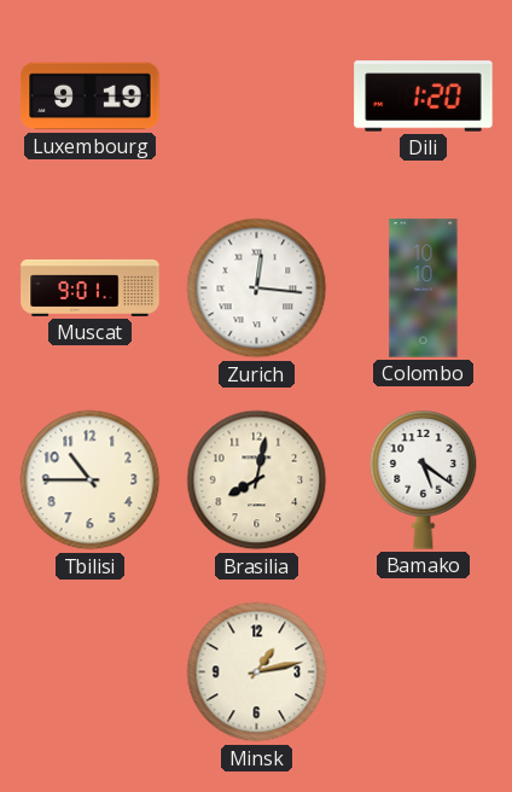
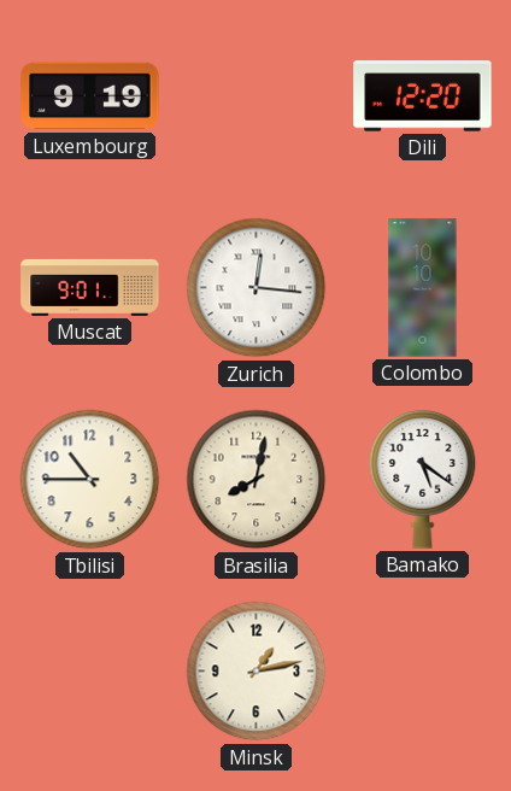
Dili: 1:20 -> 12:20 (423, 96)
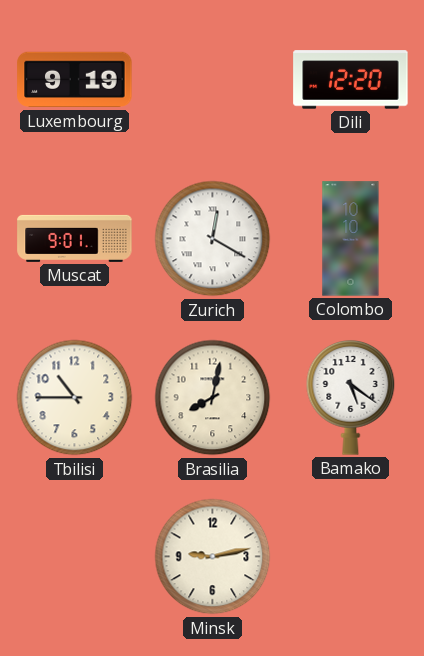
Zurich: 12:16 -> 12:20 (213, 239)
Minsk: 1:13 -> 9:13 (213, 557)
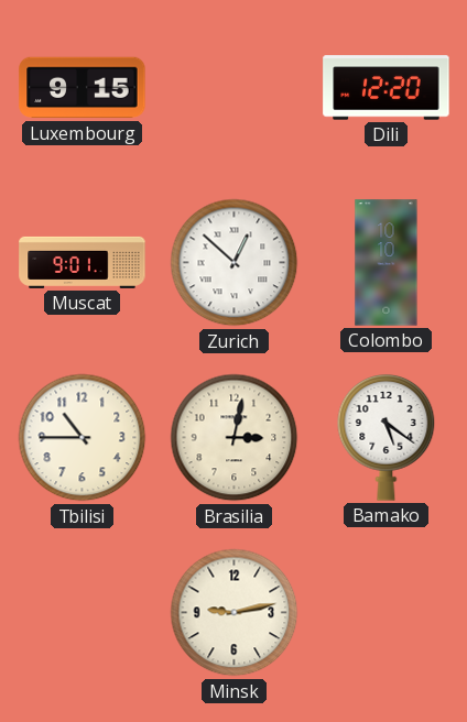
Luxembourg: 9:19 -> 9:15 (83, 88)
Zurich: 12:20 -> 12:52 (235, 263)
Brasilia: 8:02 -> 3:02 (235, 438)
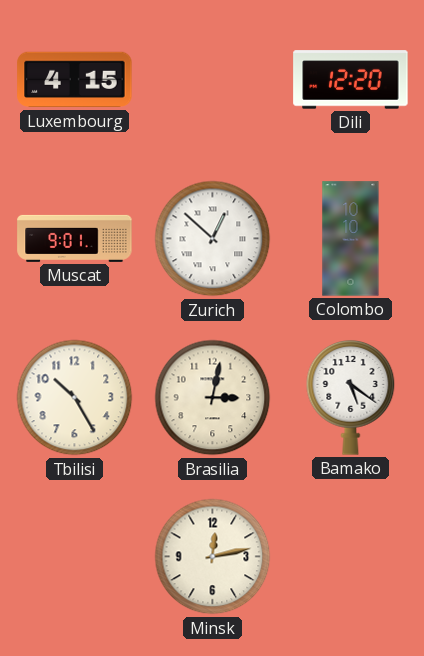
Luxembourg: 9:15 -> 4:15 (75, 80)
Tbilisi: 10:45 -> 10:25 (75, 398)
Minsk: 9:13 -> 12:13 (213, 557)
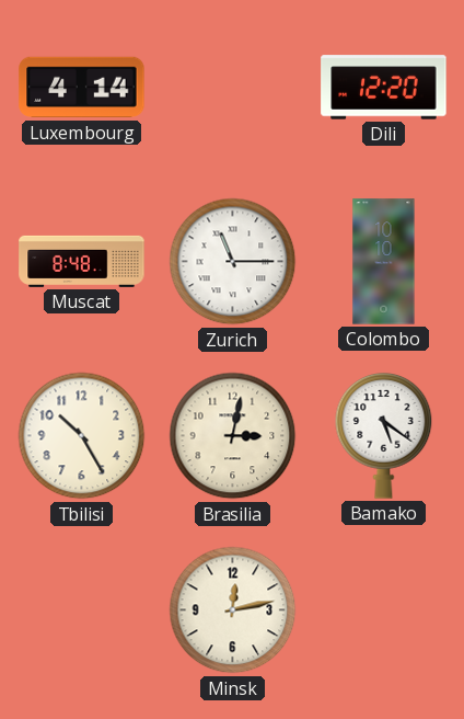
Luxembourg: 4:15 -> 4:14 (82, 88)
Muscat: 9:01 -> 8:48 (82, 261)
Zurich: 12:52 -> 11:15 (233, 262)
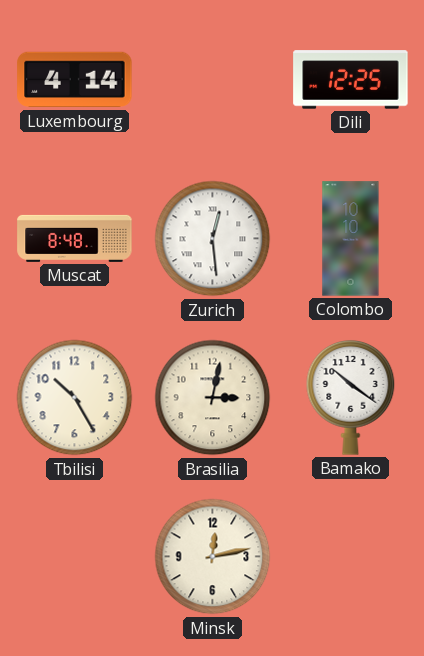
Dili: 12:20 -> 12:25 (351, 80)
Zurich: 11:15 -> 12:29 (213, 239)
Bamako: 5:21 -> 10:21 (351, 397)
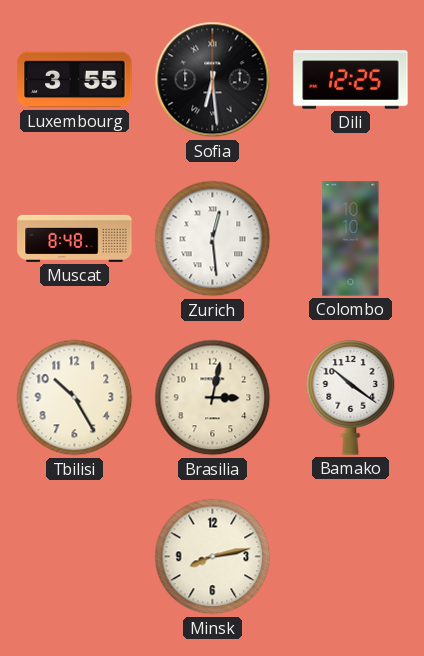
Luxembourg: 4:14 -> 3:55 (75, 80)
Sofia: none -> 6:29 (213, 80)
Minsk: 12:13 -> 8:13 (213, 557)
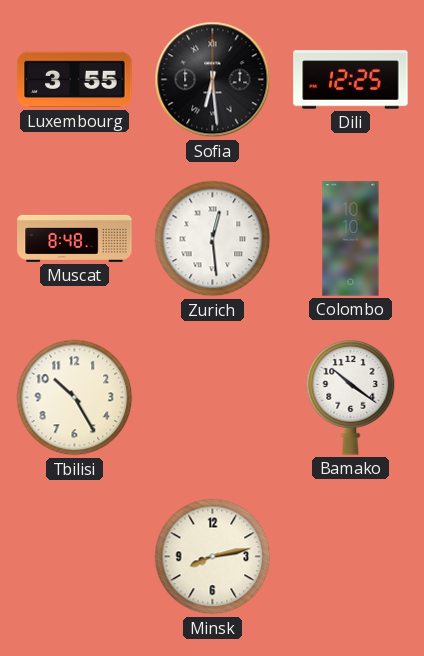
Brasilia: 3:02 -> none (213, 398)
